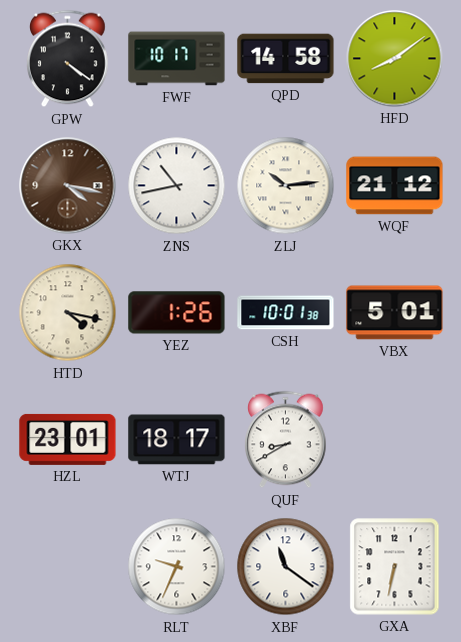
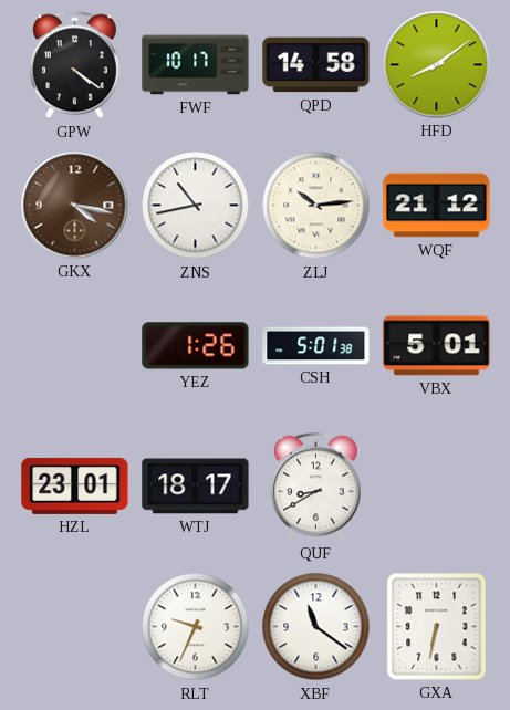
HTD: 4:17 -> none (68, 313)
CSH: 10:01 -> 5:01 (316, 346)
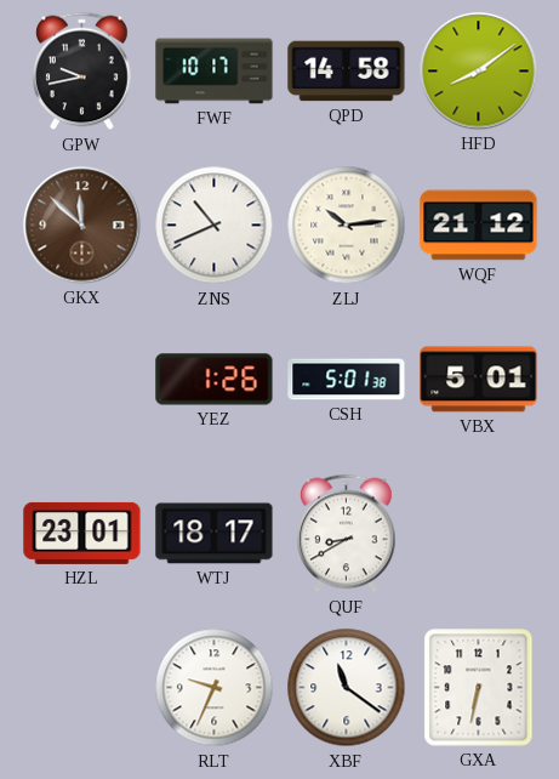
GPW: 4:21 -> 9:43 (82, 72)
GKX: 4:17 -> 11:52 (82, 226)
ZNS: 10:43 -> 10:41 (215, 226)
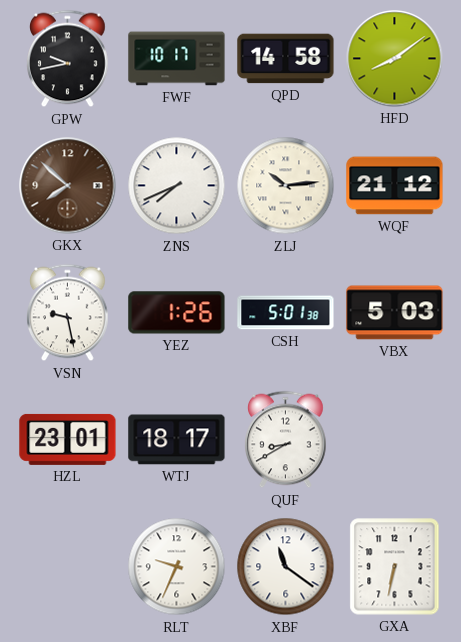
GKX: 11:52 -> 7:52 (68, 186)
ZNS: 10:41 -> 7:41 (177, 186)
VSN: none -> 9:28 (68, 313)
VBX: 5:01 -> 5:03 (395, 313)
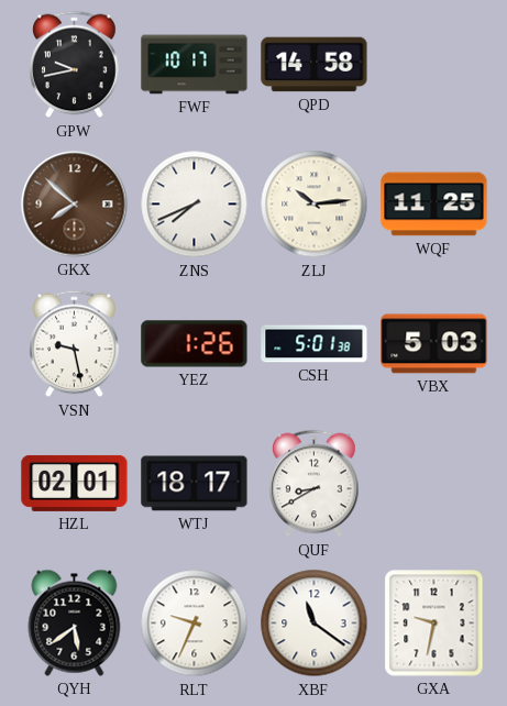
HFD: 8:09 -> none (395, 59)
WQF: 21:12 -> 11:25 (434, 205)
HZL: 23:01 -> 02:01 (75, 483)
QYH: none -> 5:39 (75, 622)
GXA: 6:32 -> 9:32 (434, 624)
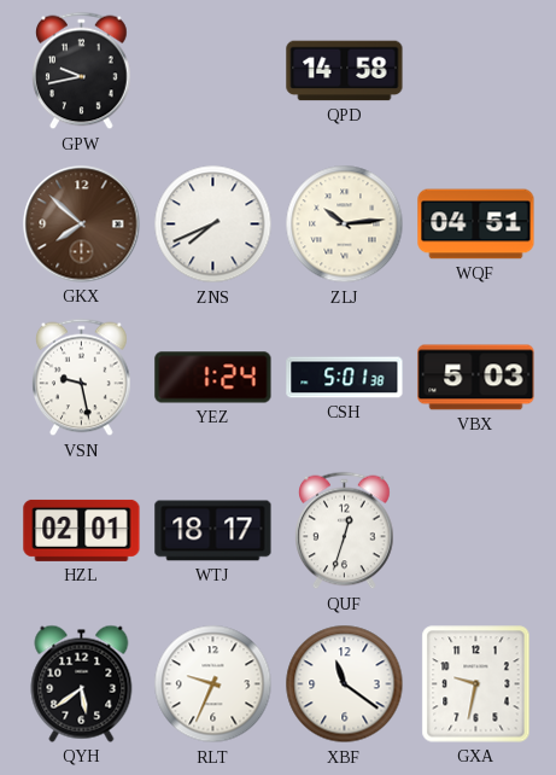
FWF: 10:17 -> none (195, 65)
WQF: 11:25 -> 04:51 (476, 225)
YEZ: 1:26 -> 1:24 (213, 378)
QUF: 8:40 -> 12:33 (345, 531)
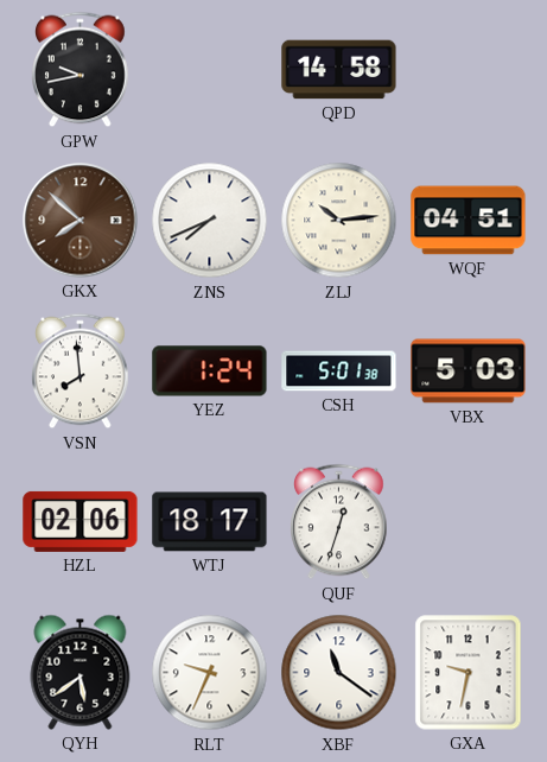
VSN: 9:28 -> 7:59 (81, 372)
HZL: 02:01 -> 02:06 (81, 521)
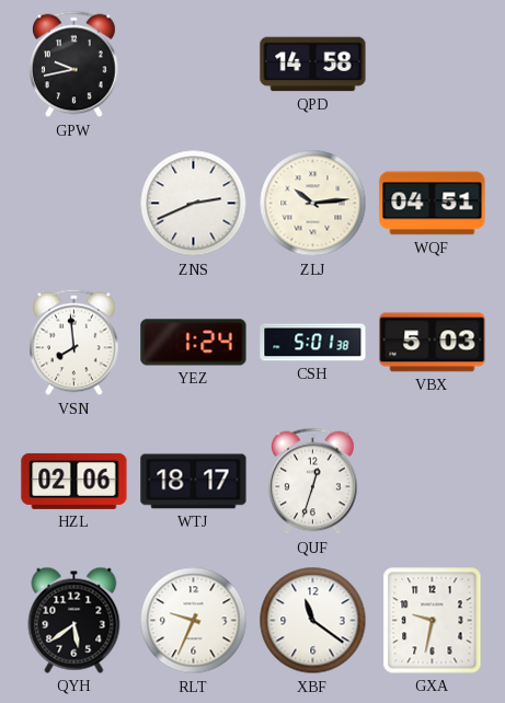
GKX: 7:52 -> none (81, 221)
ZNS: 7:41 -> 2:41 (194, 204)
